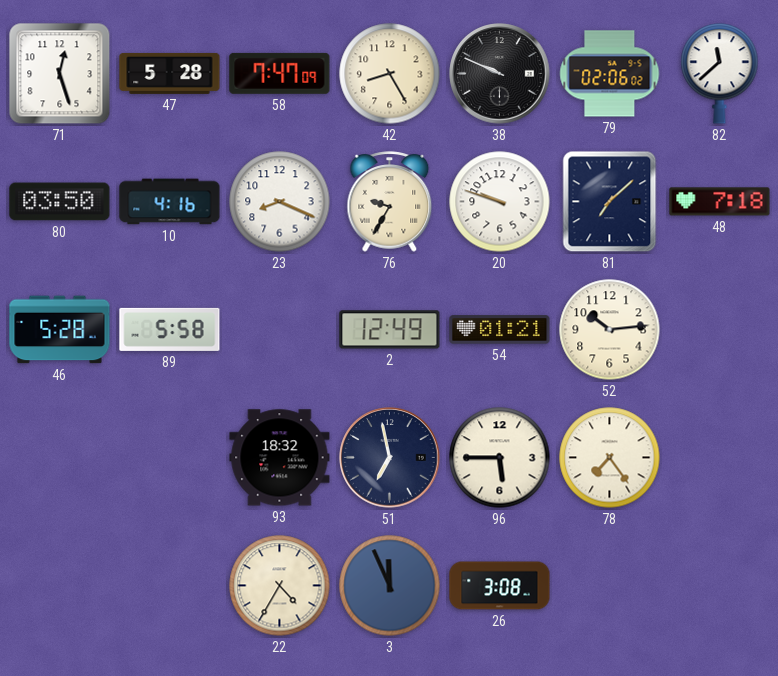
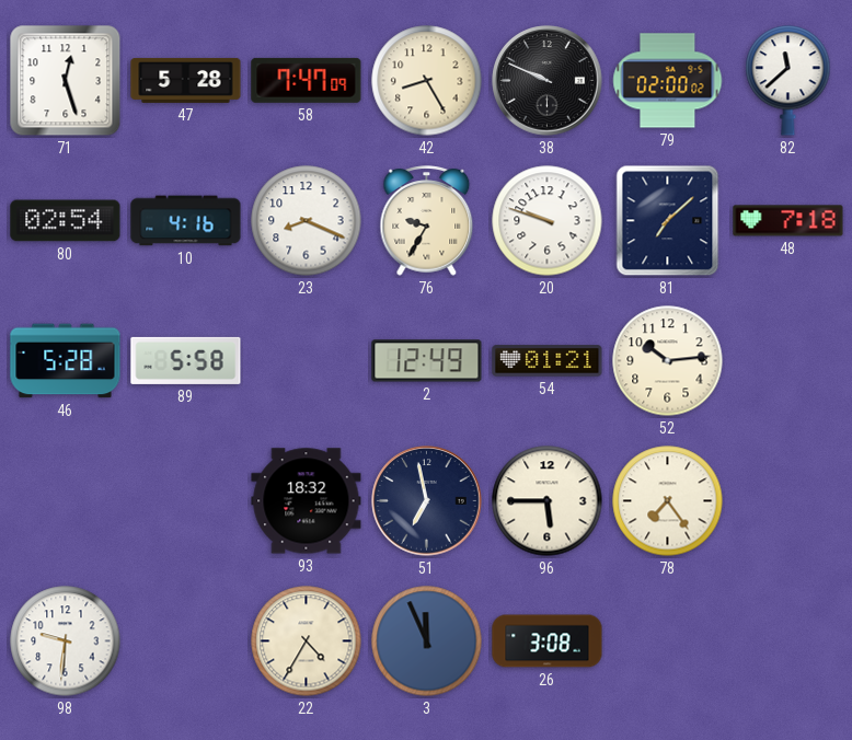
79: 02:06 -> 02:00 (668, 81)
80: 03:50 -> 02:54 (66, 221)
98: none -> 9:31 (66, 641)
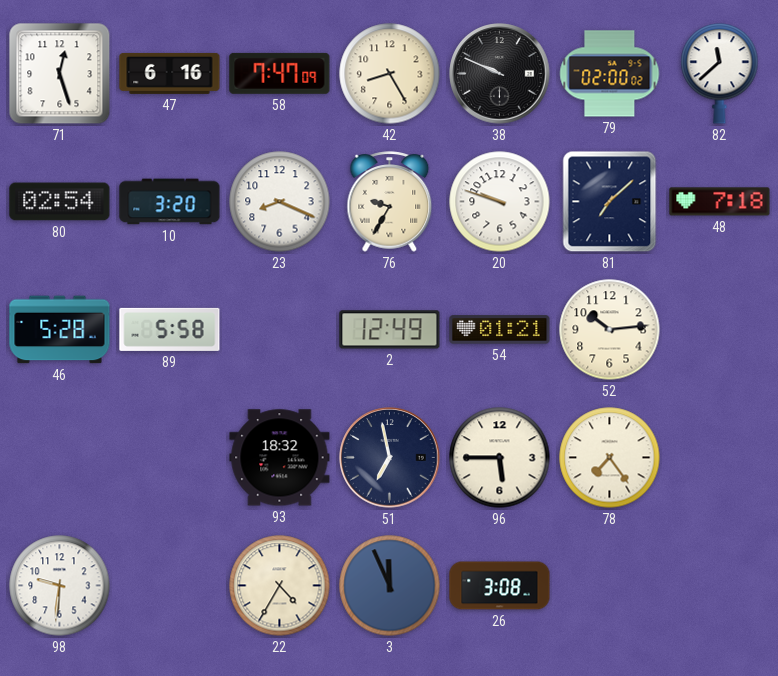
47: 5:28 -> 6:16 (170, 73)
10: 4:16 -> 3:20 (170, 202)
